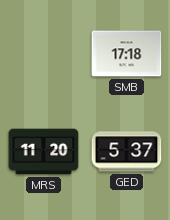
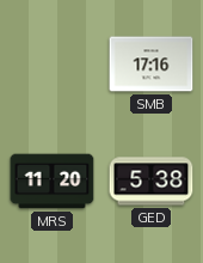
SMB: 17:18 -> 17:16 (152, 65)
GED: 5:37 -> 5:38 (152, 182)
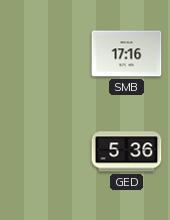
MRS: 11:20 -> none (53, 182)
GED: 5:38 -> 5:36 (127, 152)
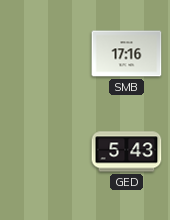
GED: 5:36 -> 5:43 (127, 152)
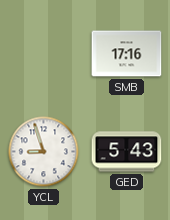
YCL: none -> 8:57 (44, 152)
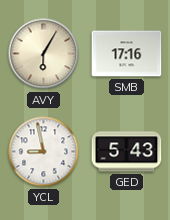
AVY: none -> 6:05 (44, 54)
YCL: 8:57 -> 8:58 (44, 152)
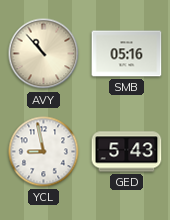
AVY: 6:05 -> 10:53 (44, 54)
SMB: 17:16 -> 05:16 (127, 54)
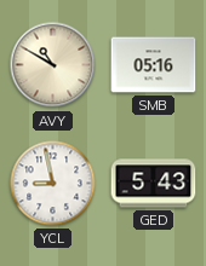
AVY: 10:53 -> 10:50 (53, 65)
